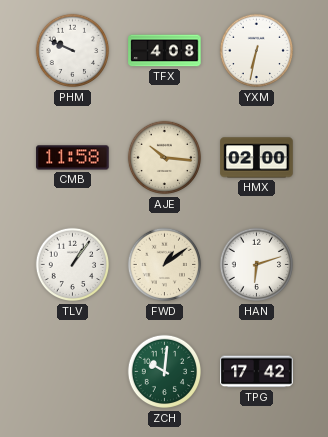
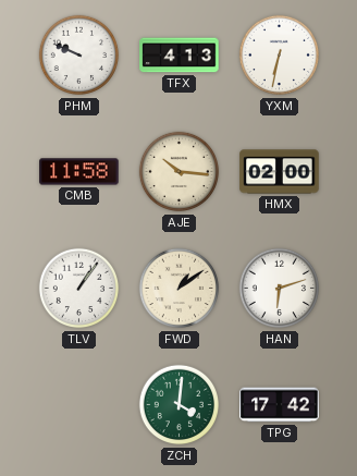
TFX: 4:08 -> 4:13 (180, 56)
ZCH: 10:01 -> 4:01 (180, 405)
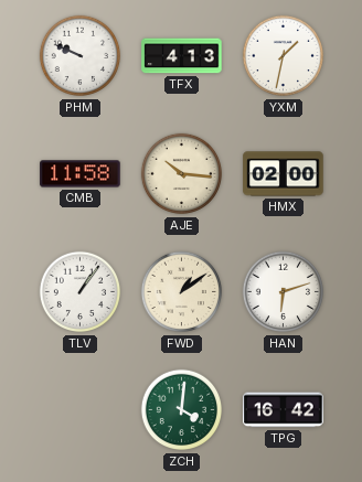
YXM: 6:32 -> 1:32 (284, 56)
TPG: 17:42 -> 16:42 (284, 410)
